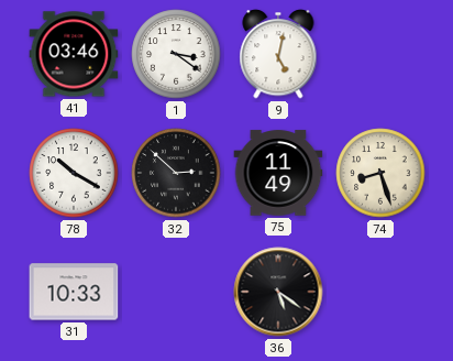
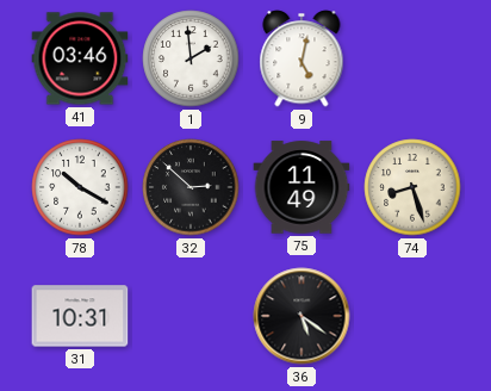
1: 3:21 -> 1:59 (191, 58)
31: 10:33 -> 10:31 (80, 316)
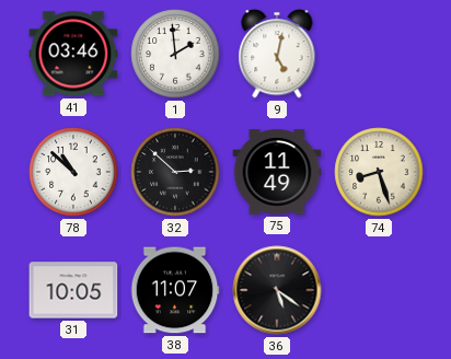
78: 10:20 -> 10:52 (73, 172)
31: 10:31 -> 10:05 (73, 290)
38: none -> 11:07 (175, 290)
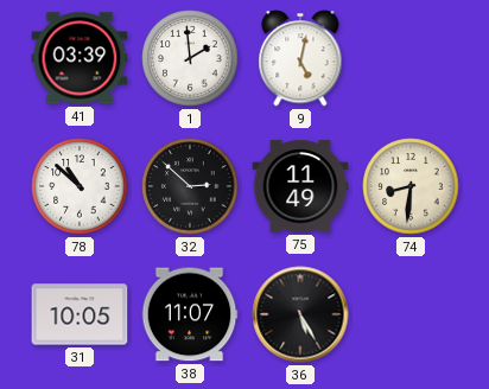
41: 03:46 -> 03:39 (80, 58)
74: 8:27 -> 8:31 (411, 186)
36: 5:21 -> 5:25 (300, 314)
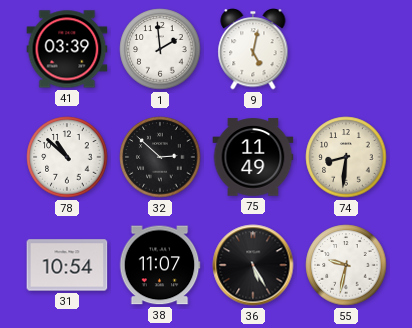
31: 10:05 -> 10:54 (67, 265)
55: none -> 9:32 (346, 265)
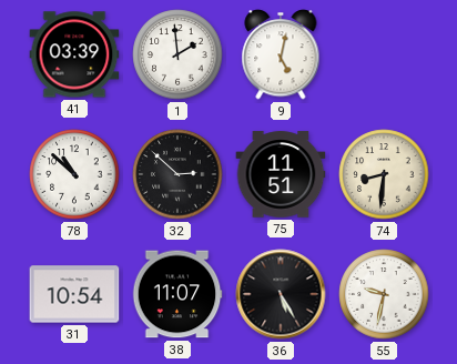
75: 11:49 -> 11:51 (281, 174)
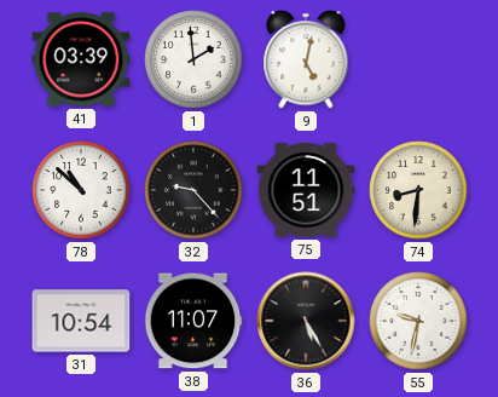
32: 2:52 -> 9:23 (193, 190)
